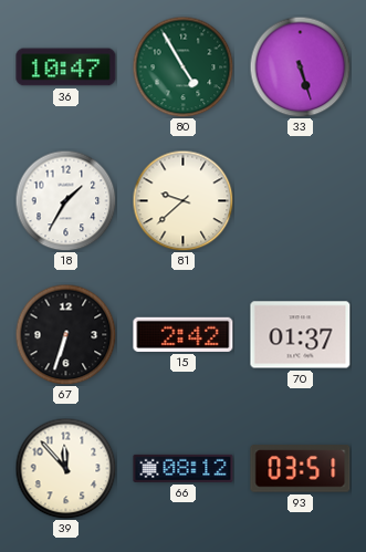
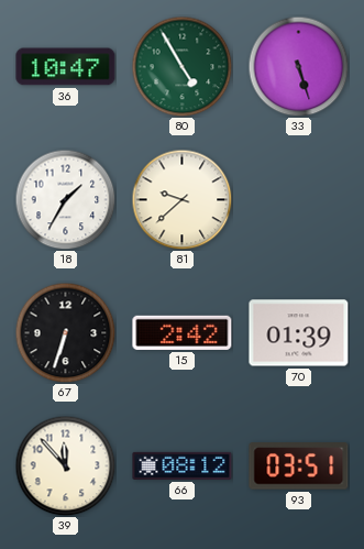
70: 01:37 -> 01:39 (299, 333)
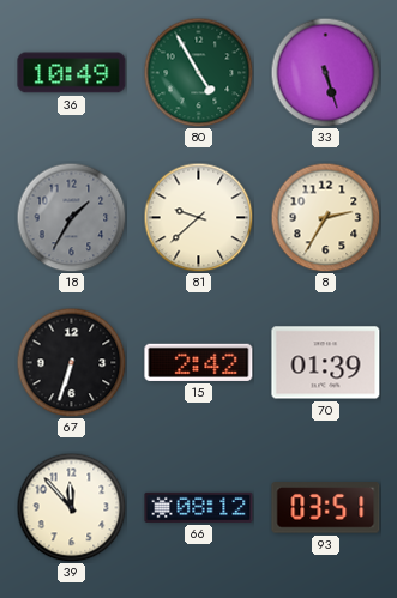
36: 10:47 -> 10:49 (72, 73)
18 dial: white -> grey (71, 217)
8: none -> 2:35 (325, 217)
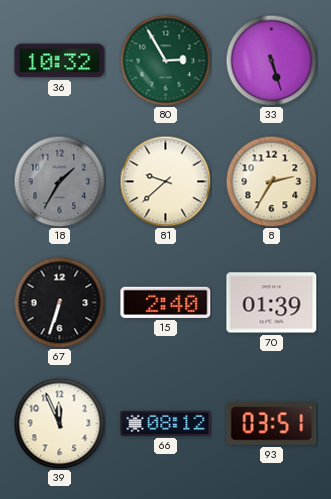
36: 10:49 -> 10:32 (60, 61)
80: 4:55 -> 2:55 (165, 60)
15: 2:42 -> 2:40 (166, 302)
39: 11:53 -> 11:56 (59, 423)
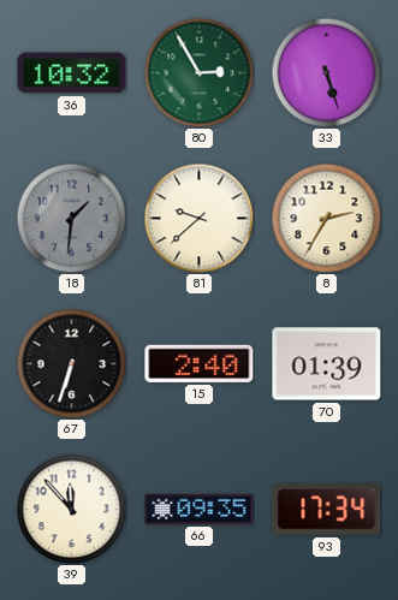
18: 1:35 -> 1:31 (71, 218)
39: 11:56 -> 11:53 (71, 509)
66: 08:12 -> 09:35 (200, 509)
93: 03:51 -> 17:34 (327, 510)
